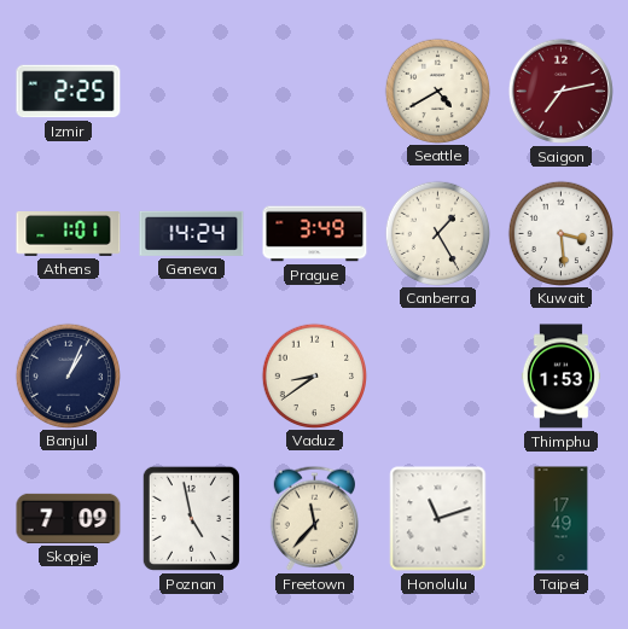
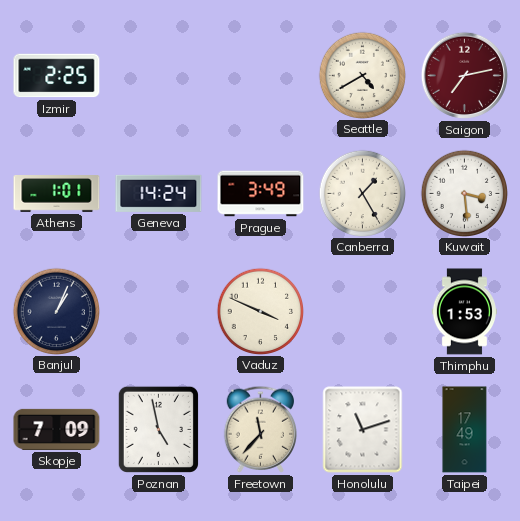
Vaduz: 8:39 -> 3:49 (260, 311)
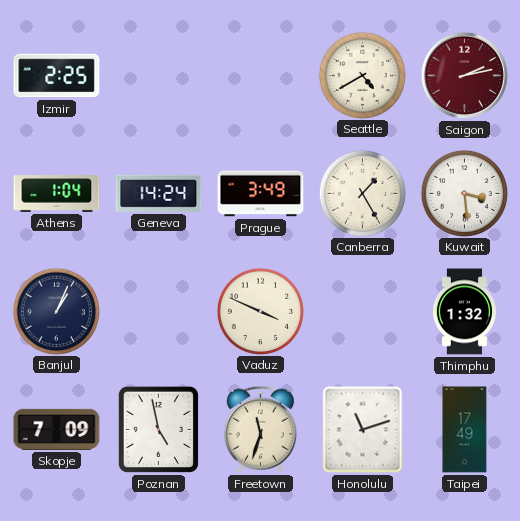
Saigon: 7:13 -> 2:13 (464, 75)
Athens: 1:01 -> 1:04 (57, 194)
Thimphu: 1:53 -> 1:32 (464, 312)
Freetown: 11:37 -> 11:33 (261, 429)
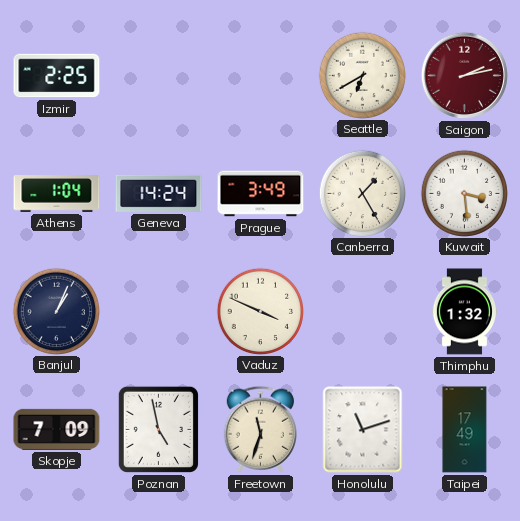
Seattle: 4:40 -> 6:40 (362, 75)
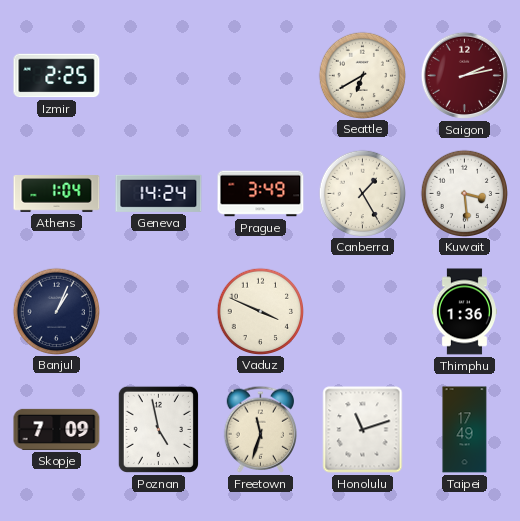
Thimphu: 1:32 -> 1:36 (464, 312)
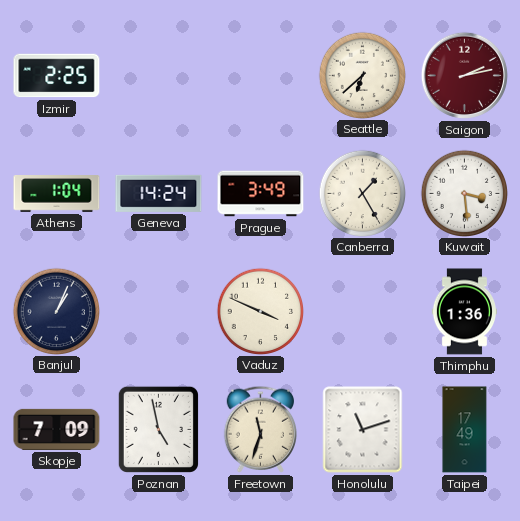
Seattle: 6:40 -> 6:38 (362, 75)
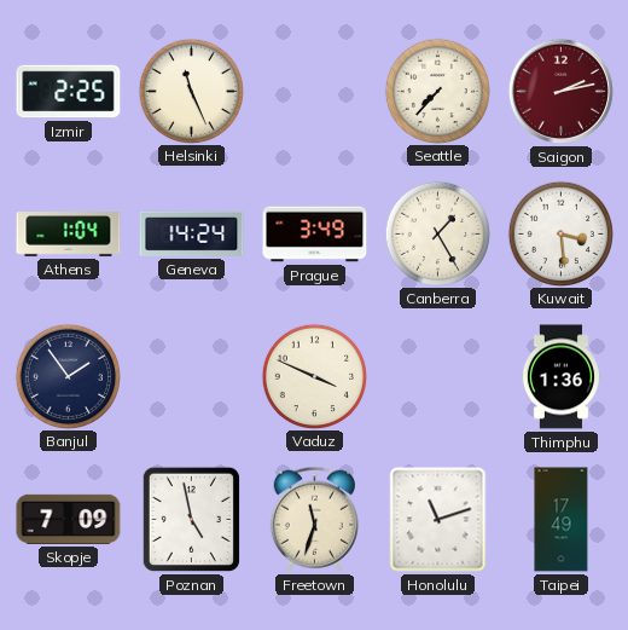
Helsinki: none -> 11:26 (191, 91)
Seattle: 6:38 -> 7:37 (437, 91)
Banjul: 1:04 -> 1:54 (68, 376)
